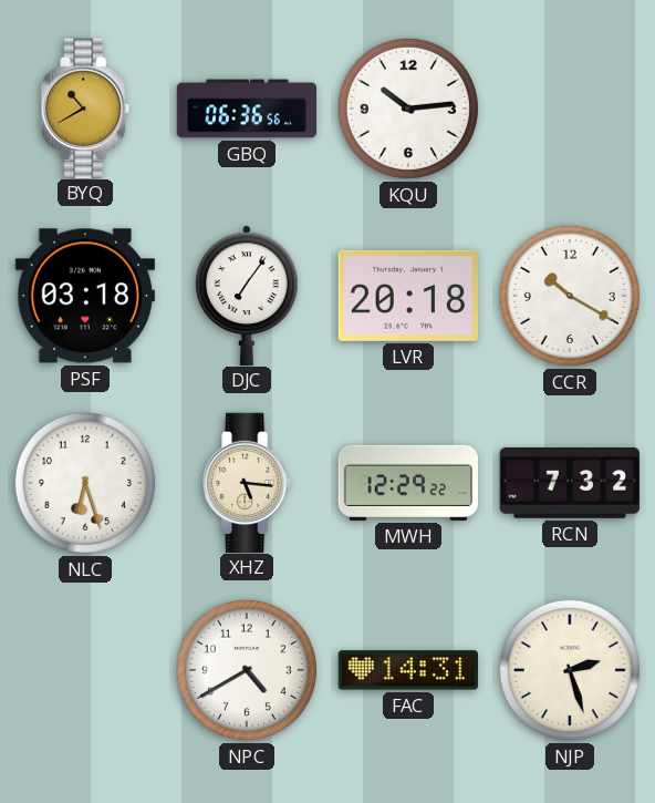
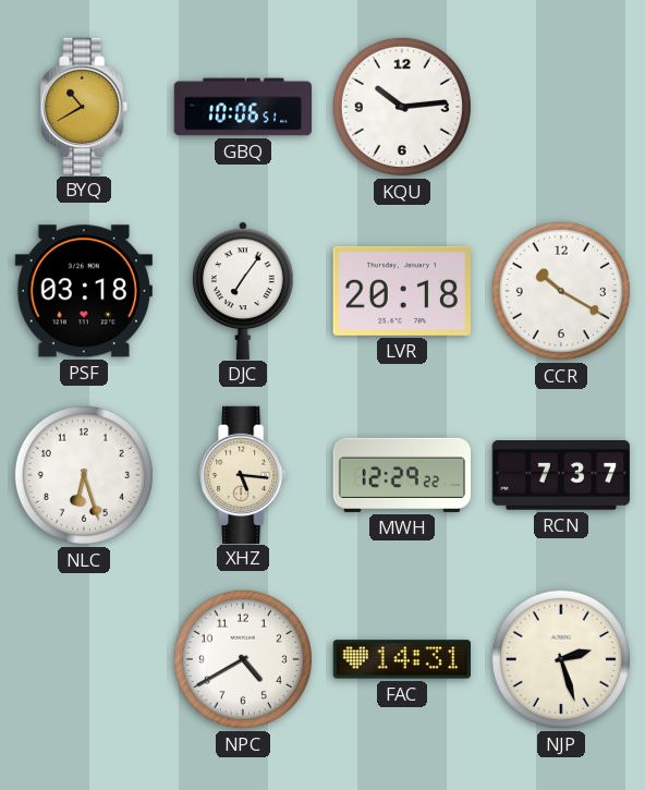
GBQ: 06:36 -> 10:06 (243, 107)
RCN: 7:32 -> 7:37 (560, 475)
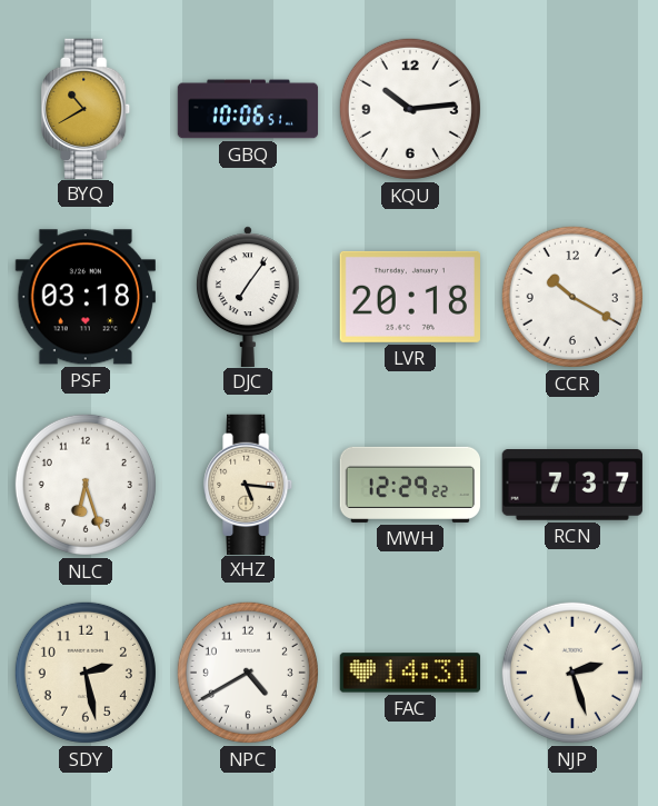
SDY: none -> 2:28 (86, 673)
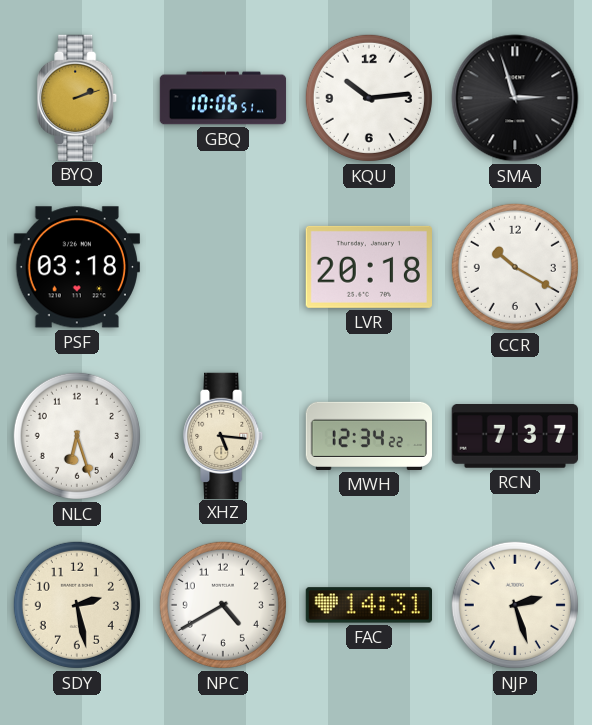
BYQ: 10:40 -> 2:12 (78, 97)
SMA: none -> 2:57 (515, 98)
DJC: 7:06 -> none (248, 296)
MWH: 12:29 -> 12:34 (368, 436)
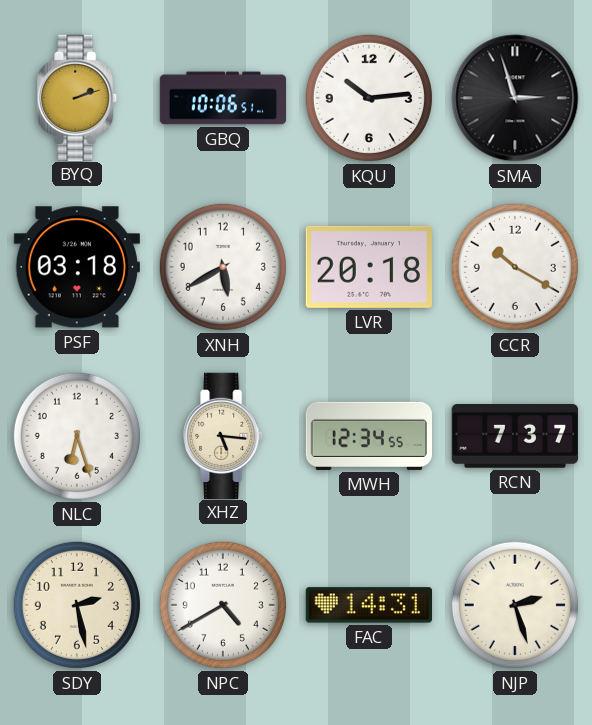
XNH: none -> 5:40 (223, 267)
MWH: 12:34:22 -> 12:34:55 (368, 436)
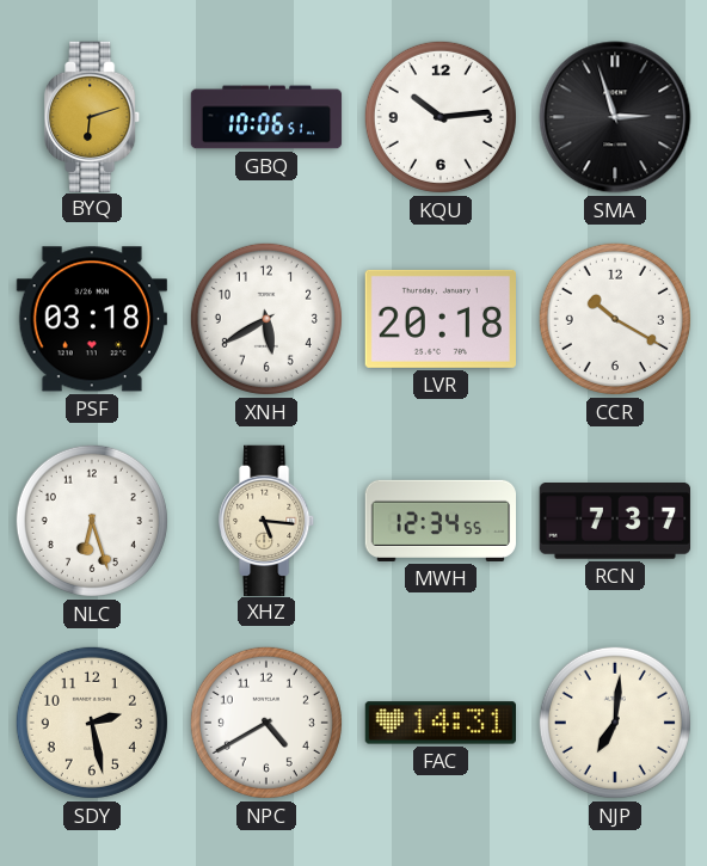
BYQ: 2:12 -> 6:12 (93, 116)
NJP: 2:27 -> 7:01 (615, 723)
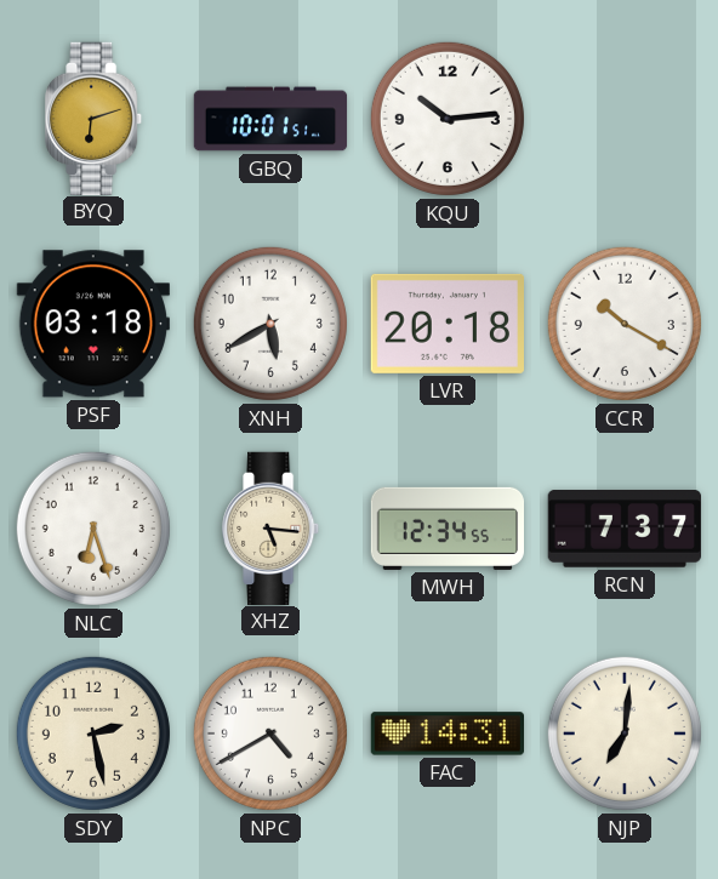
GBQ: 10:06 -> 10:01 (270, 119)
SMA: 2:57 -> none (615, 117)
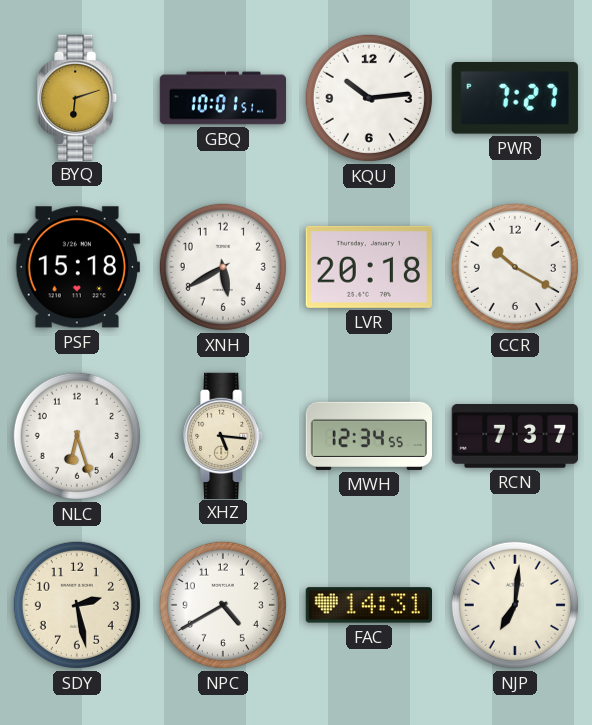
PWR: none -> 7:27 (515, 99)
PSF: 03:18 -> 15:18 (77, 267)
